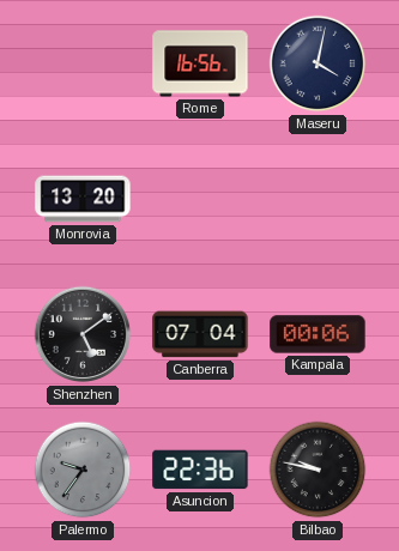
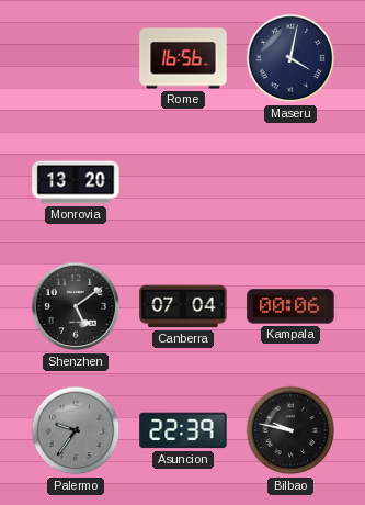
Asuncion: 22:36 -> 22:39 (183, 430)
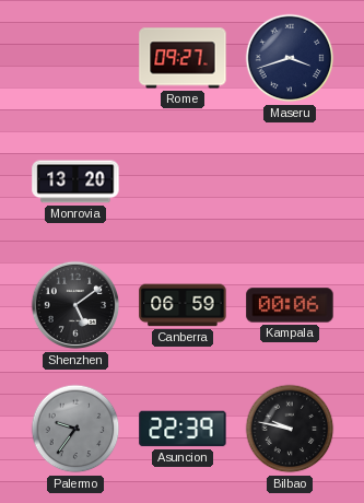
Rome: 16:56 -> 09:27 (183, 58)
Maseru: 4:02 -> 3:42 (290, 58)
Canberra: 07:04 -> 06:59 (183, 305)
